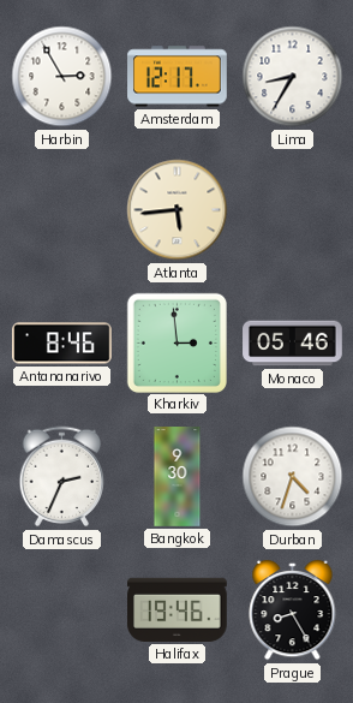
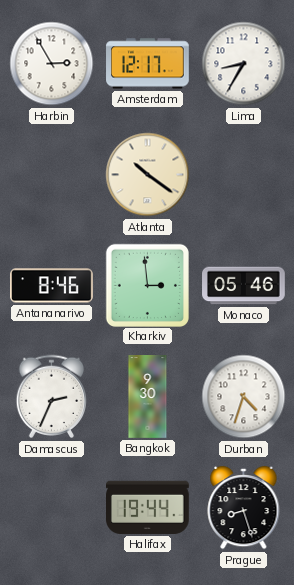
Atlanta: 5:44 -> 10:21 (148, 175)
Halifax: 19:46 -> 19:44 (148, 507)
Prague: 8:25 -> 8:27 (244, 508)
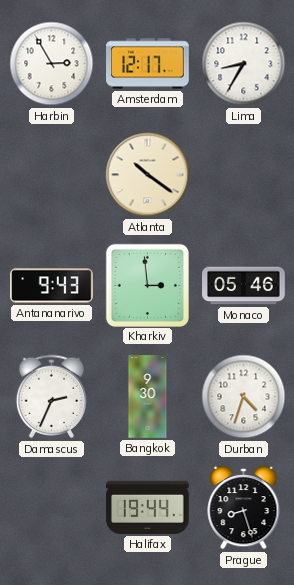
Antananarivo: 8:46 -> 9:43 (52, 286)
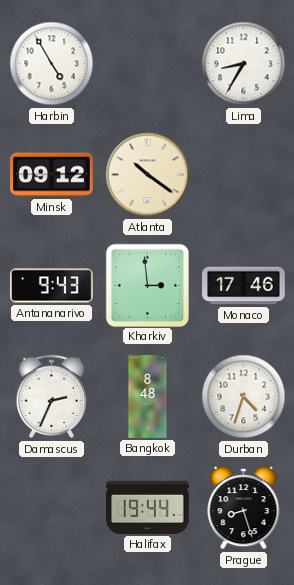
Harbin: 2:55 -> 4:55 (52, 64)
Amsterdam: 12:17 -> none (148, 64)
Minsk: none -> 09:12 (52, 175)
Monaco: 05:46 -> 17:46 (244, 286)
Bangkok: 9:30 -> 8:48 (148, 397)
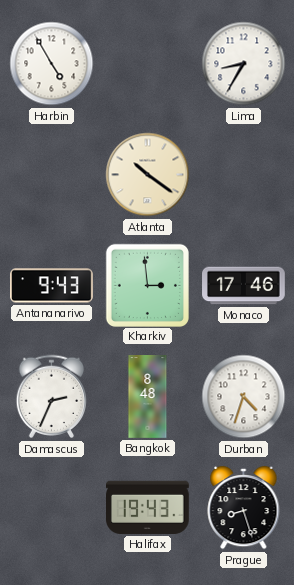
Minsk: 09:12 -> none (52, 175)
Halifax: 19:44 -> 19:43 (148, 507)
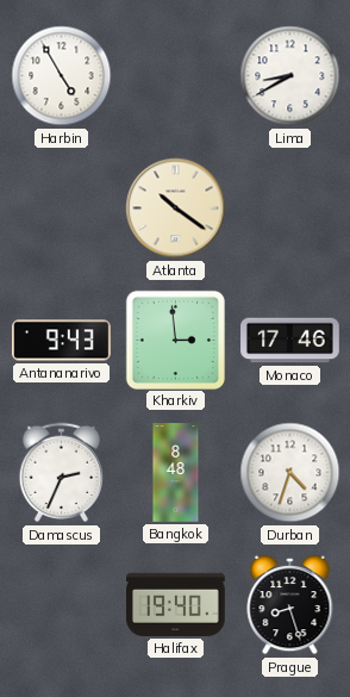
Lima: 8:35 -> 8:40 (290, 76)
Halifax: 19:43 -> 19:40 (176, 604)
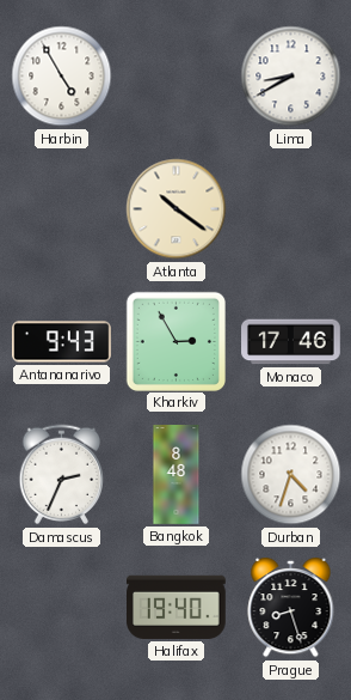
Kharkiv: 2:59 -> 2:55 (176, 341)
